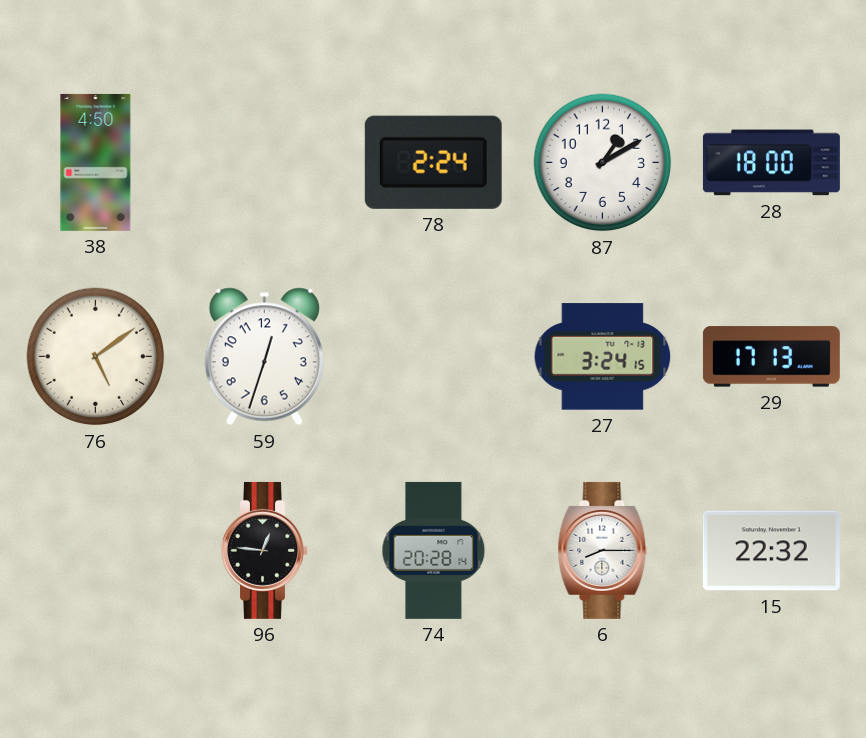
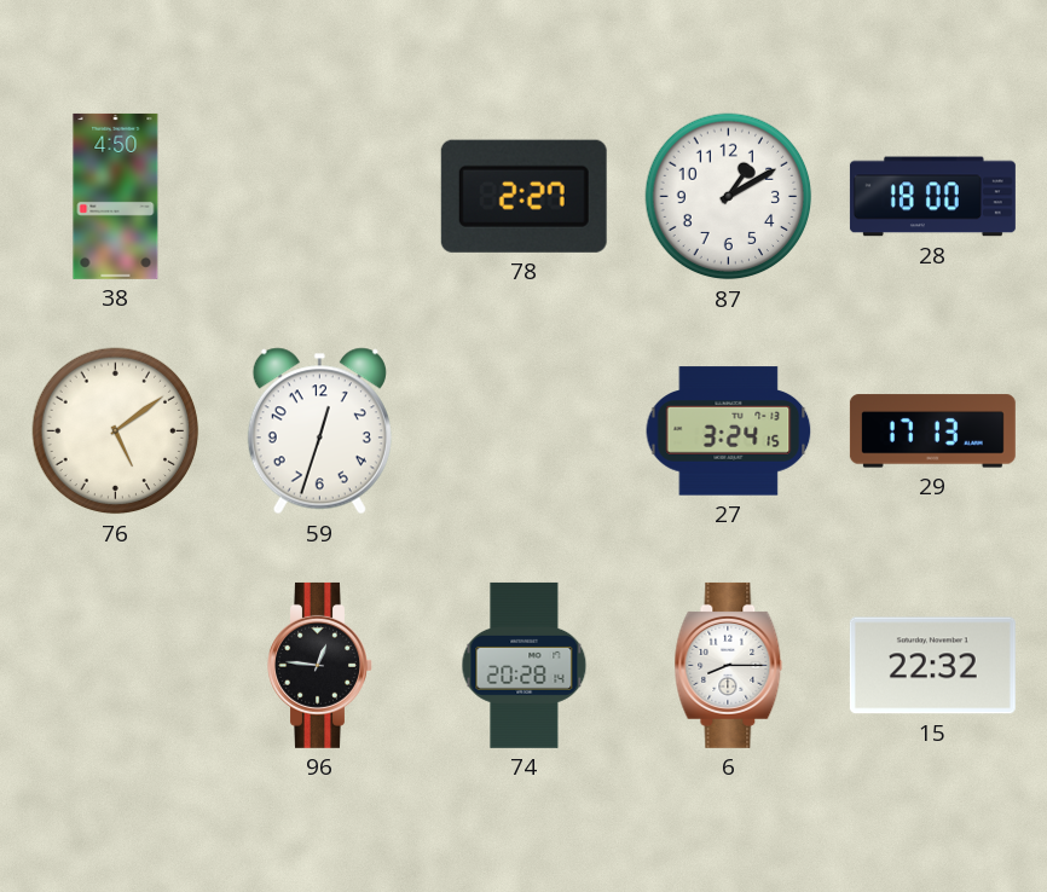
78: 2:24 -> 2:27 (523, 196)
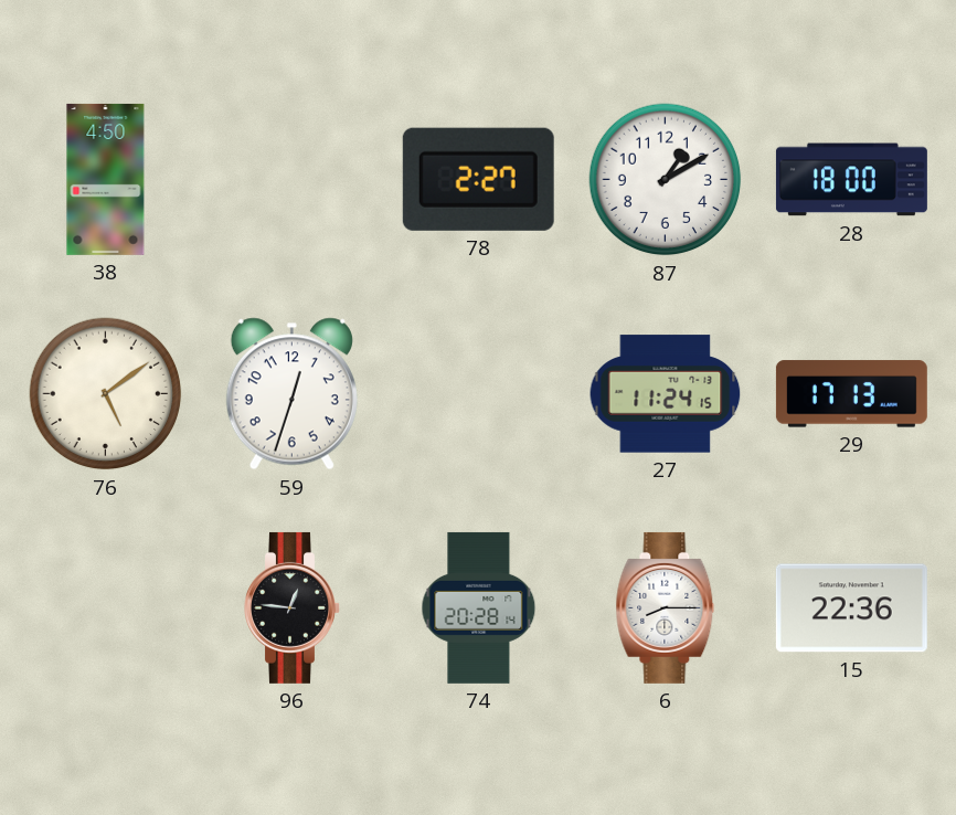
27: 3:24 -> 11:24 (666, 394)
15: 22:32 -> 22:36 (851, 608)
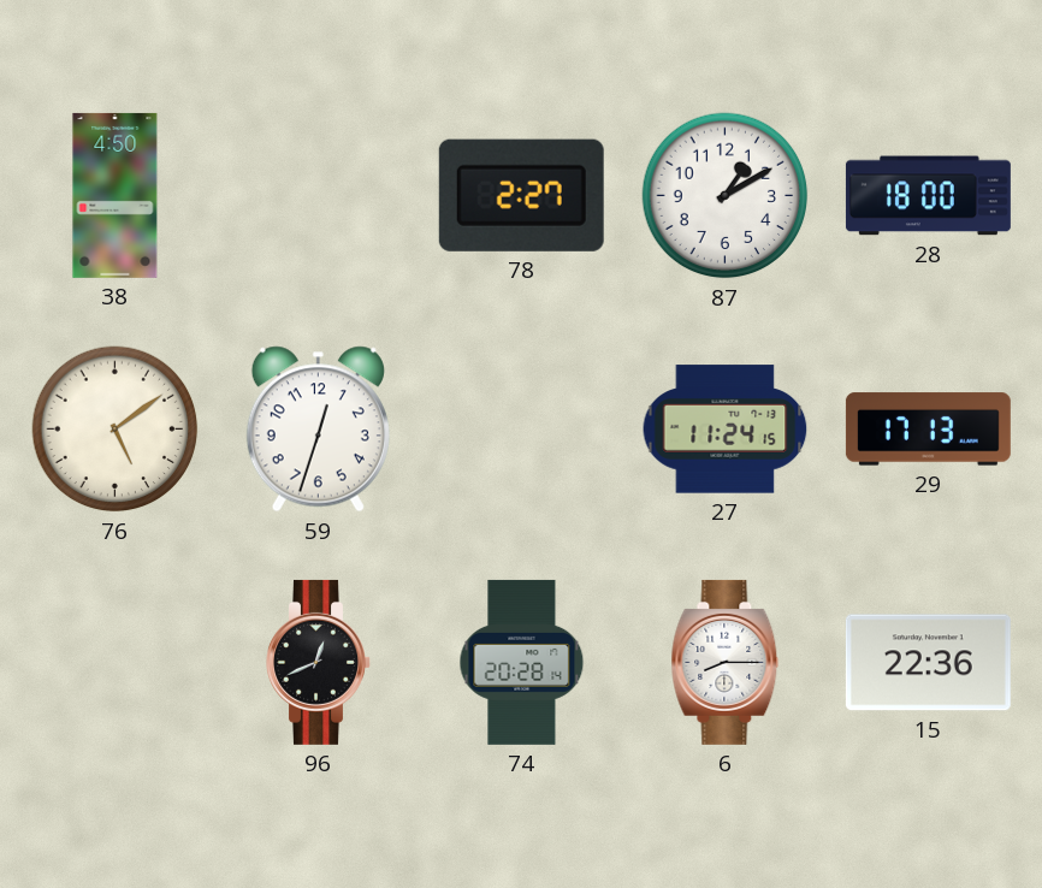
96: 12:46 -> 12:41 (319, 662)
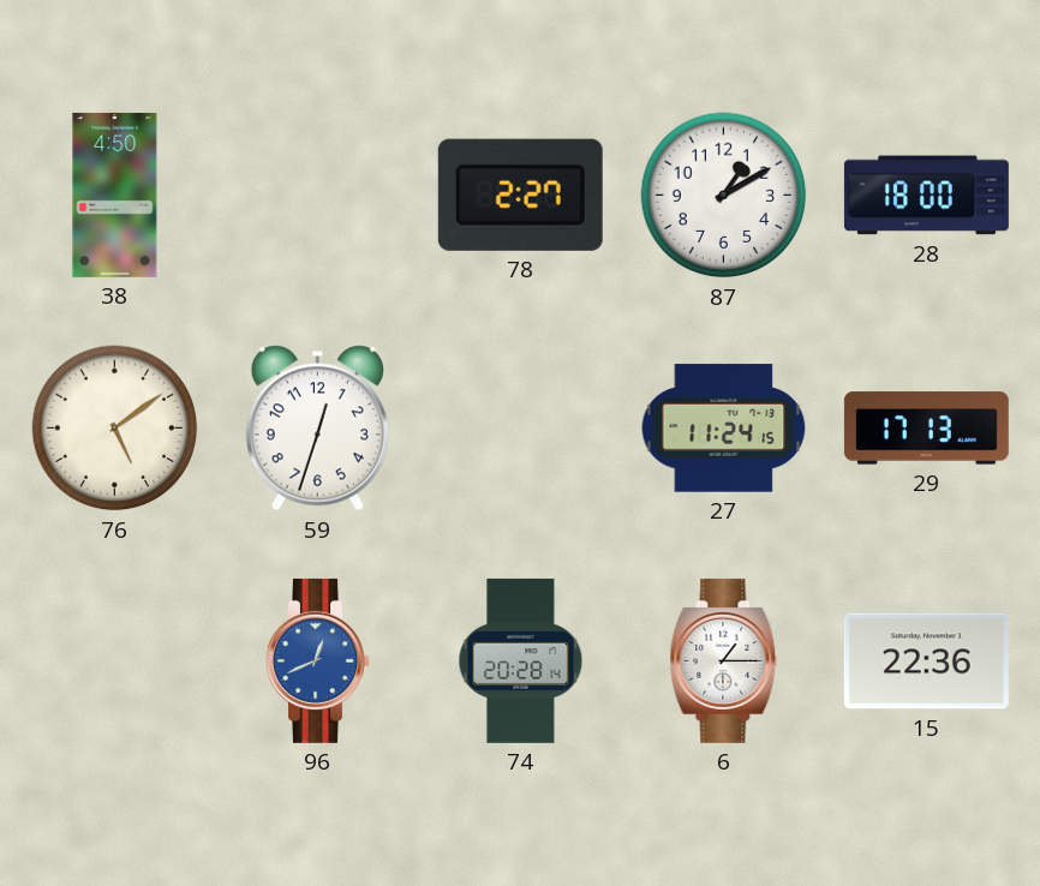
96 dial: black -> blue (318, 660)
6: 8:15 -> 1:15 (724, 660)
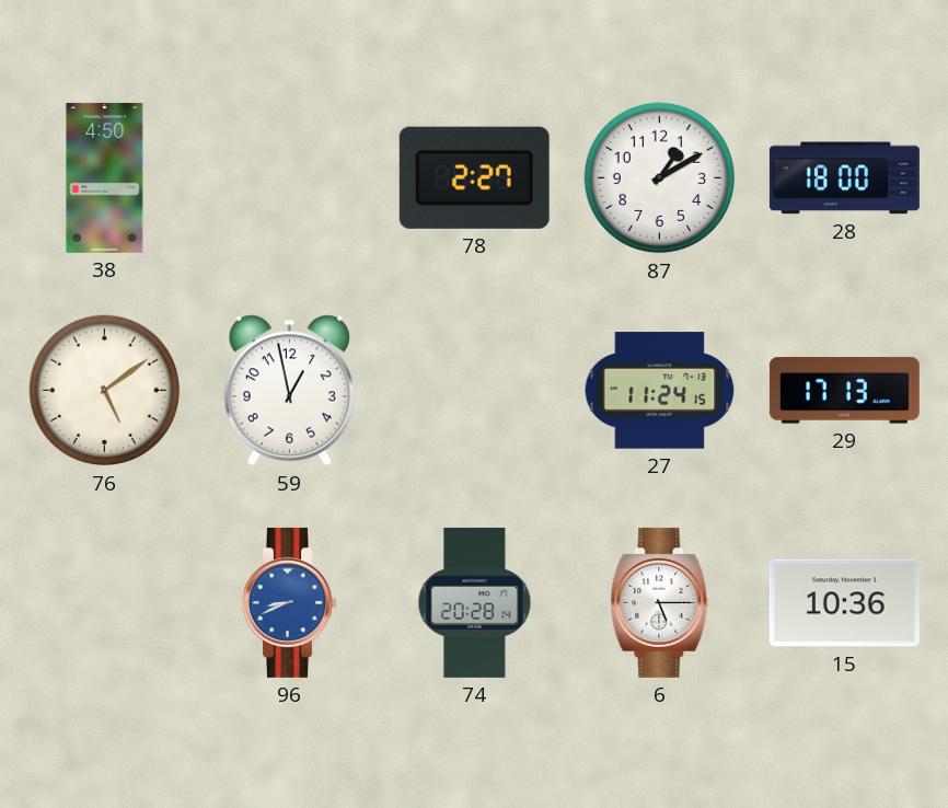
59: 12:33 -> 12:58 (289, 391)
96: 12:41 -> 8:41 (290, 602)
6: 1:15 -> 5:15 (660, 602)
15: 22:36 -> 10:36 (844, 603)
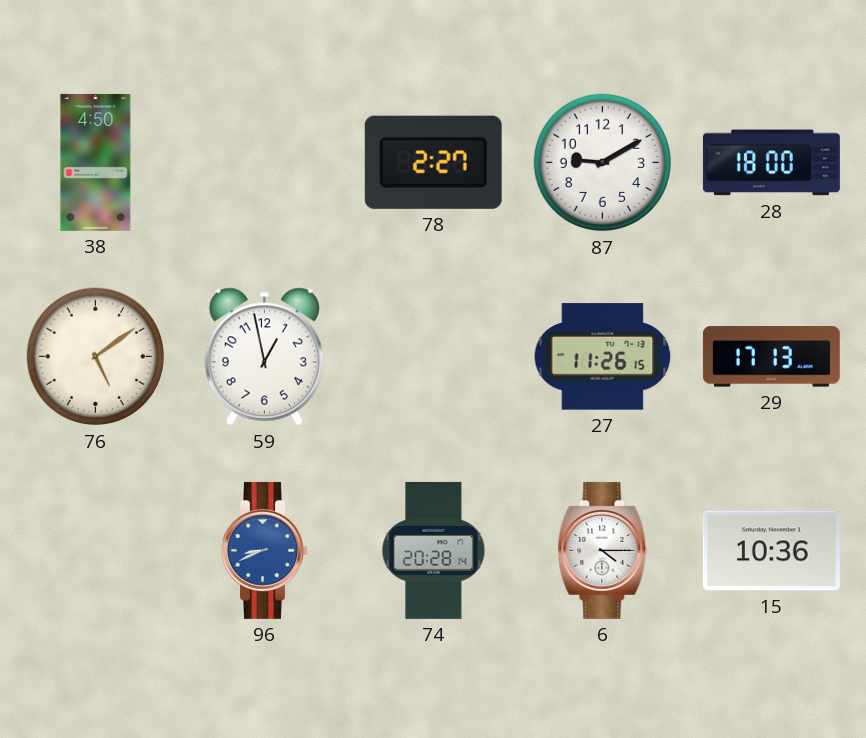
87: 1:10 -> 9:10 (603, 163)
27: 11:24 -> 11:26 (603, 357)
6: 5:15 -> 4:15 (603, 550)
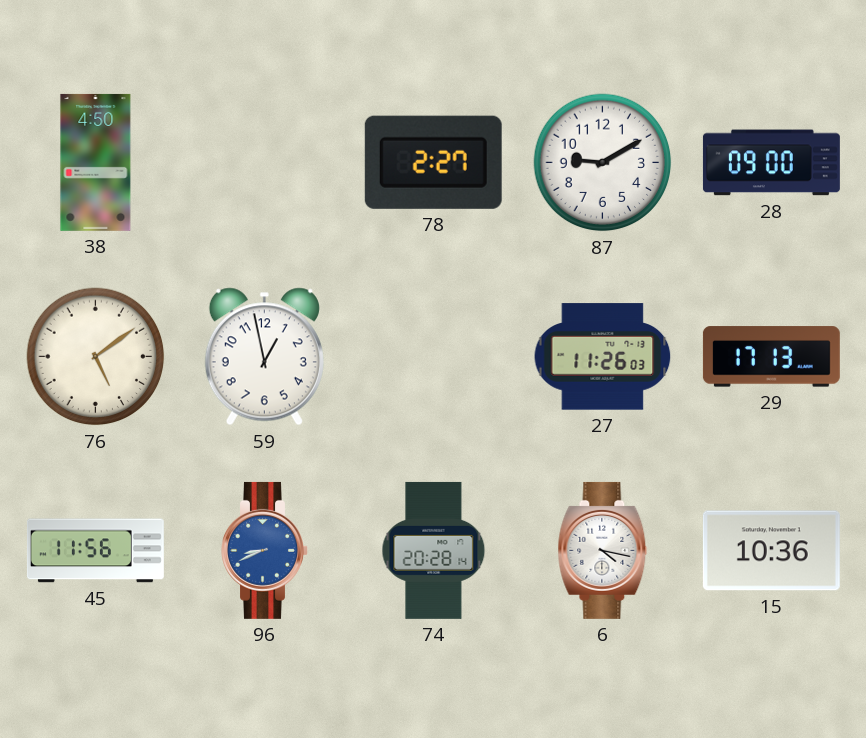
28: 18:00 -> 09:00 (771, 163)
27: 11:26:15 -> 11:26:03 (603, 357)
45: none -> 11:56 (95, 551)
6: 4:15 -> 4:17 (603, 550)
